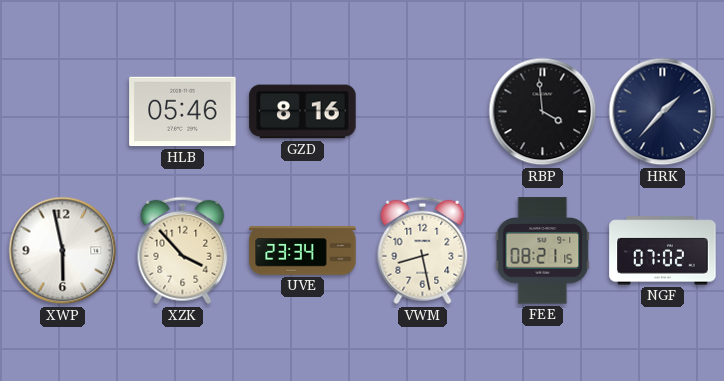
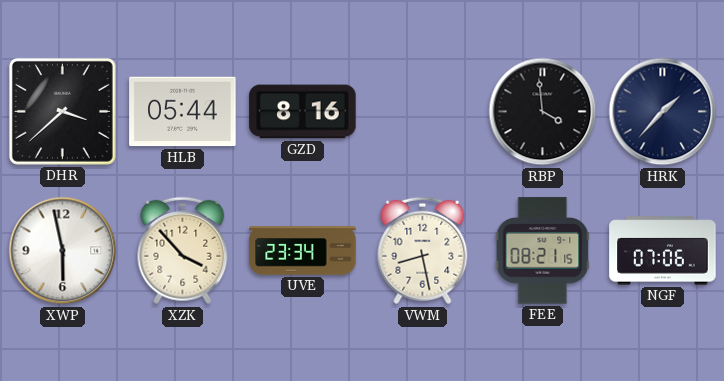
DHR: none -> 3:38 (62, 111)
HLB: 05:46 -> 05:44 (183, 112)
NGF: 07:02 -> 07:06 (663, 251)
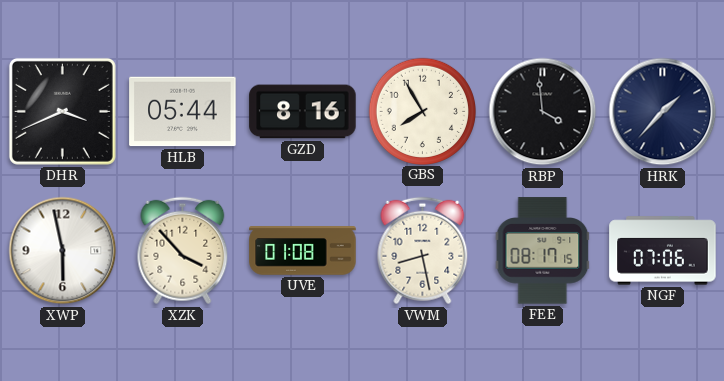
DHR: 3:38 -> 3:41 (62, 111)
GBS: none -> 7:55 (422, 111)
UVE: 23:34 -> 01:08 (303, 251)
FEE: 08:21 -> 08:17 (543, 251)
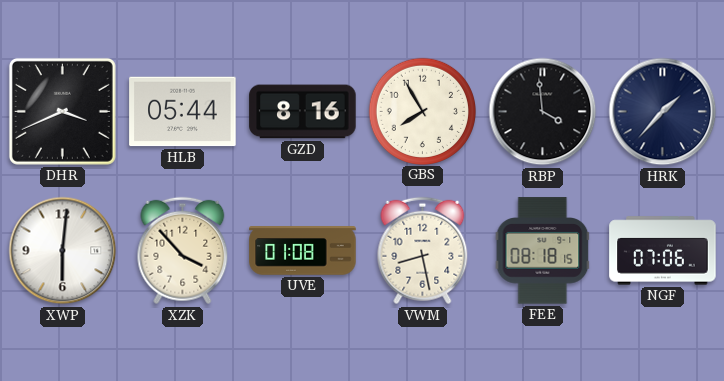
XWP: 5:58 -> 6:01 (63, 251)
FEE: 08:17 -> 08:18 (543, 251)
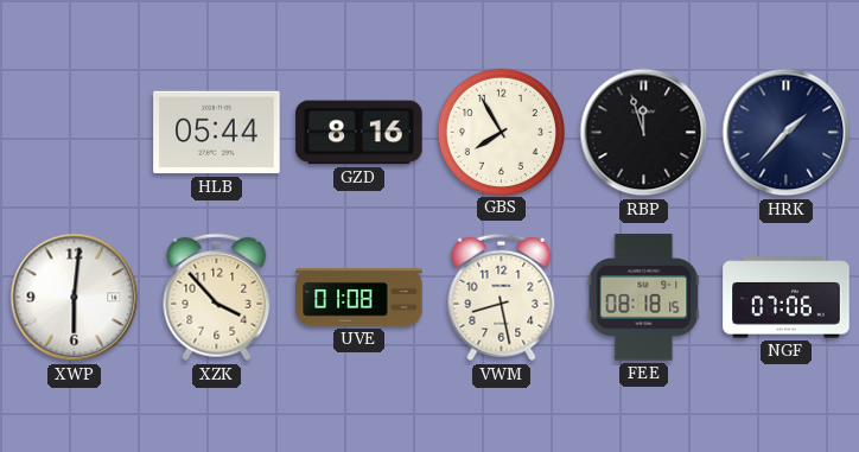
DHR: 3:41 -> none (62, 111)
RBP: 3:59 -> 11:57 (644, 133)
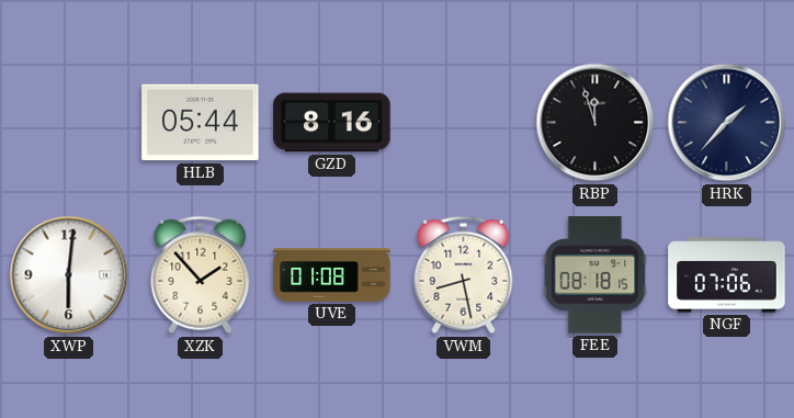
GBS: 7:55 -> none (501, 132)
XZK: 3:53 -> 1:53 (201, 275)
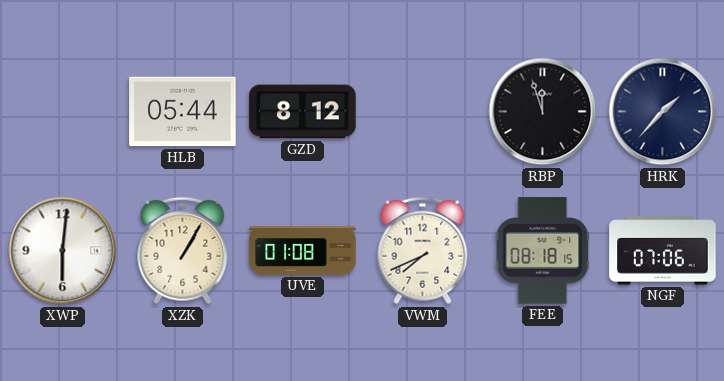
GZD: 8:16 -> 8:12 (303, 112)
XZK: 1:53 -> 1:05 (183, 251)
VWM: 8:28 -> 7:41 (423, 251)
